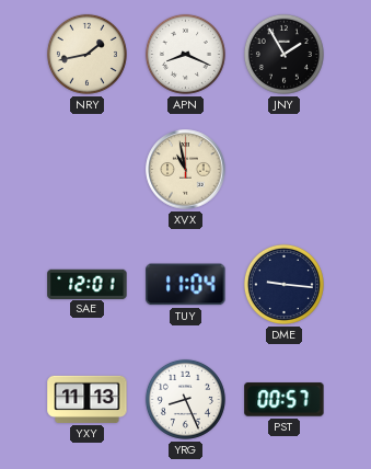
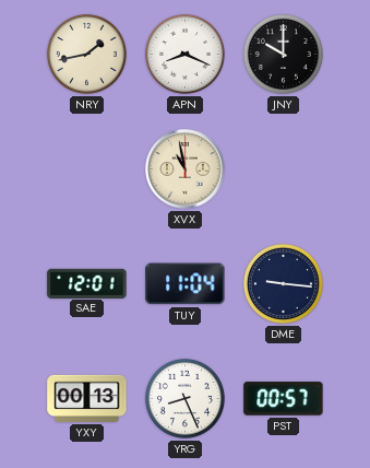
JNY: 1:55 -> 10:00 (283, 54)
YXY: 11:13 -> 00:13 (87, 398)
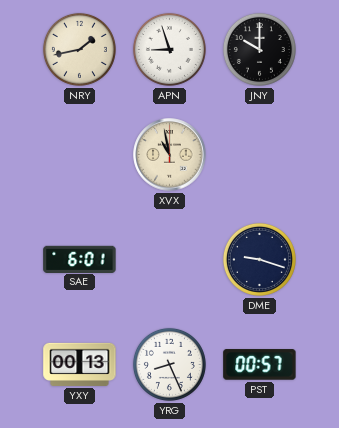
APN: 8:19 -> 8:57 (169, 49)
SAE: 12:01 -> 6:01 (80, 259)
TUY: 11:04 -> none (186, 284)
DME: 9:16 -> 9:18 (259, 259)
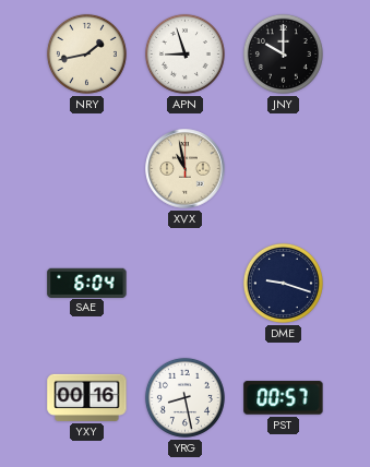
SAE: 6:01 -> 6:04 (87, 283)
YXY: 00:13 -> 00:16 (87, 397)
YRG: 8:26 -> 8:28 (184, 397)
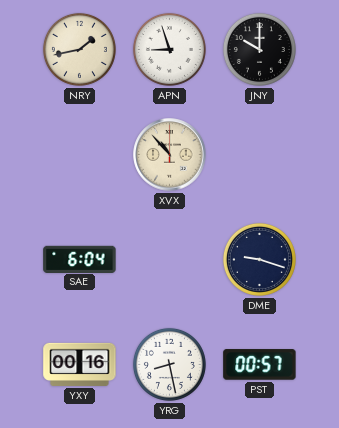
XVX: 10:58 -> 10:53 (170, 155)
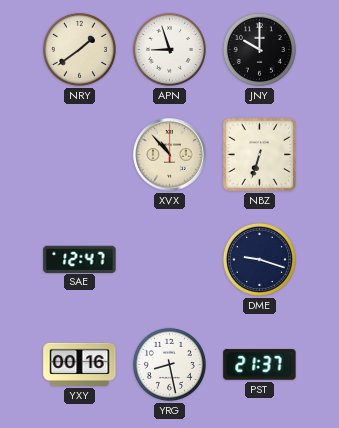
NRY: 1:43 -> 1:39 (79, 49)
NBZ: none -> 6:33 (259, 154)
SAE: 6:04 -> 12:47 (80, 259)
PST: 00:57 -> 21:37 (260, 365)
